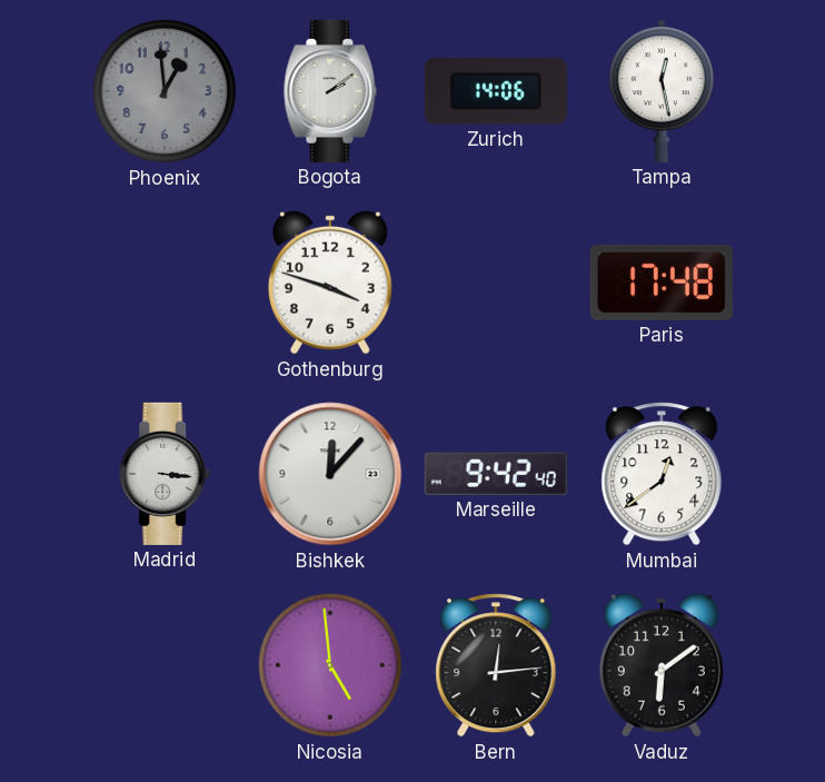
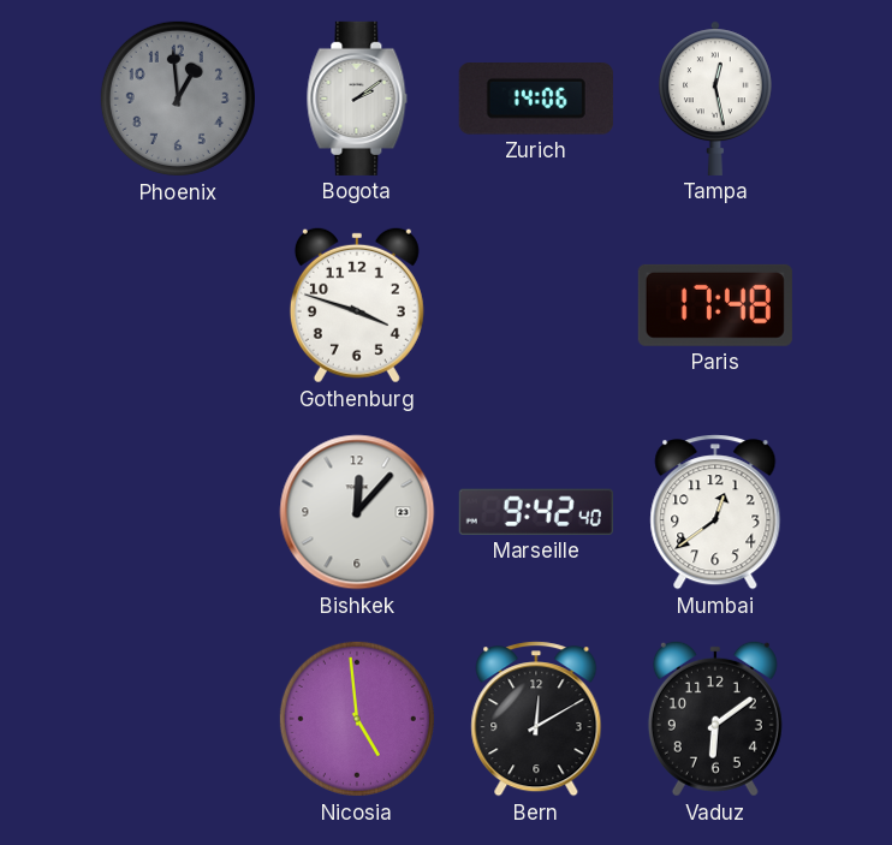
Madrid: 3:16 -> none (165, 474)
Bern: 12:14 -> 12:10 (536, 719)
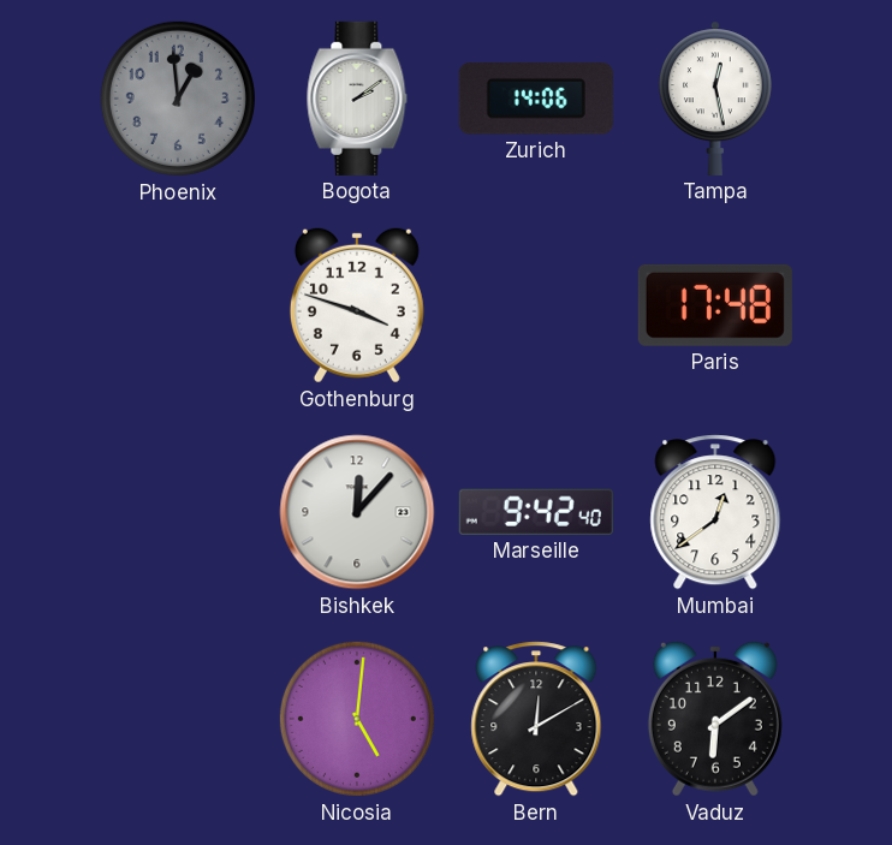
Nicosia: 4:59 -> 5:01 (357, 719)
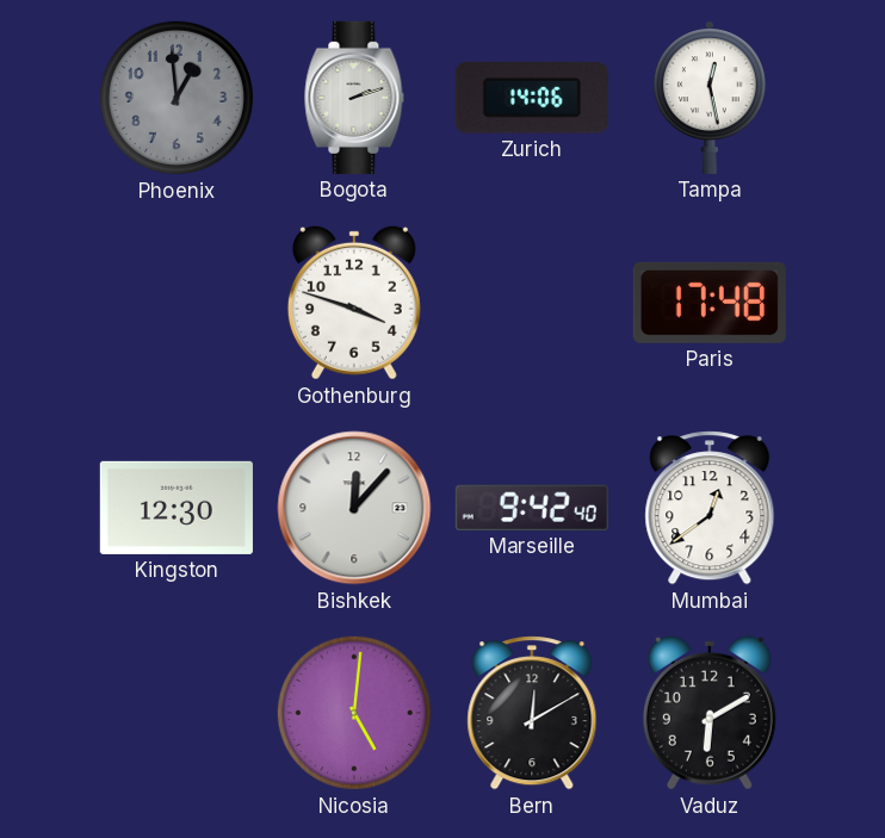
Bogota: 2:09 -> 2:12 (354, 98)
Kingston: none -> 12:30 (177, 508)
Vaduz: 6:09 -> 6:10 (710, 713)
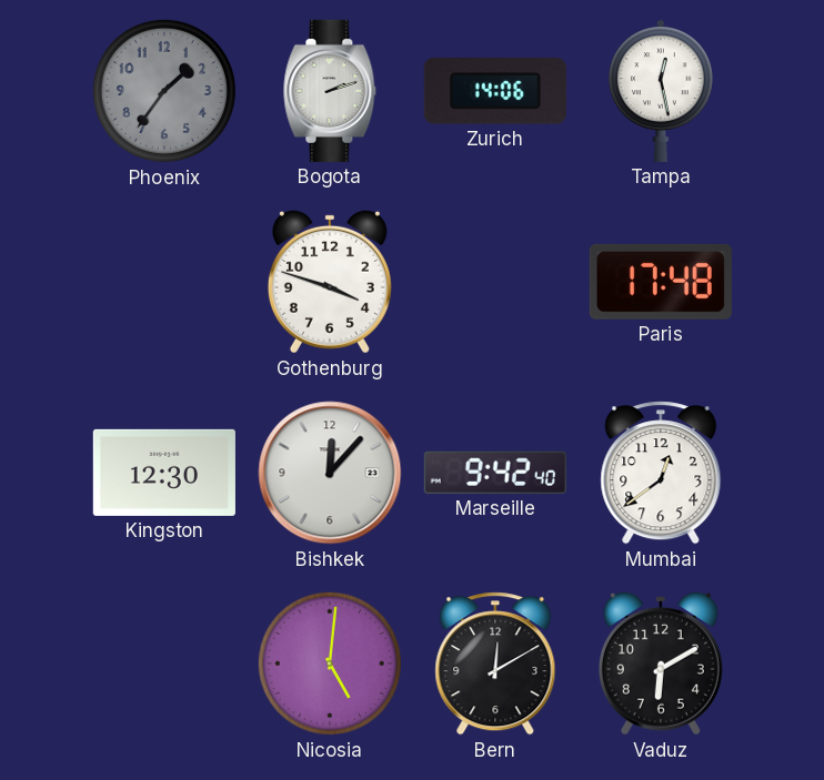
Phoenix: 12:59 -> 1:36 (164, 91)
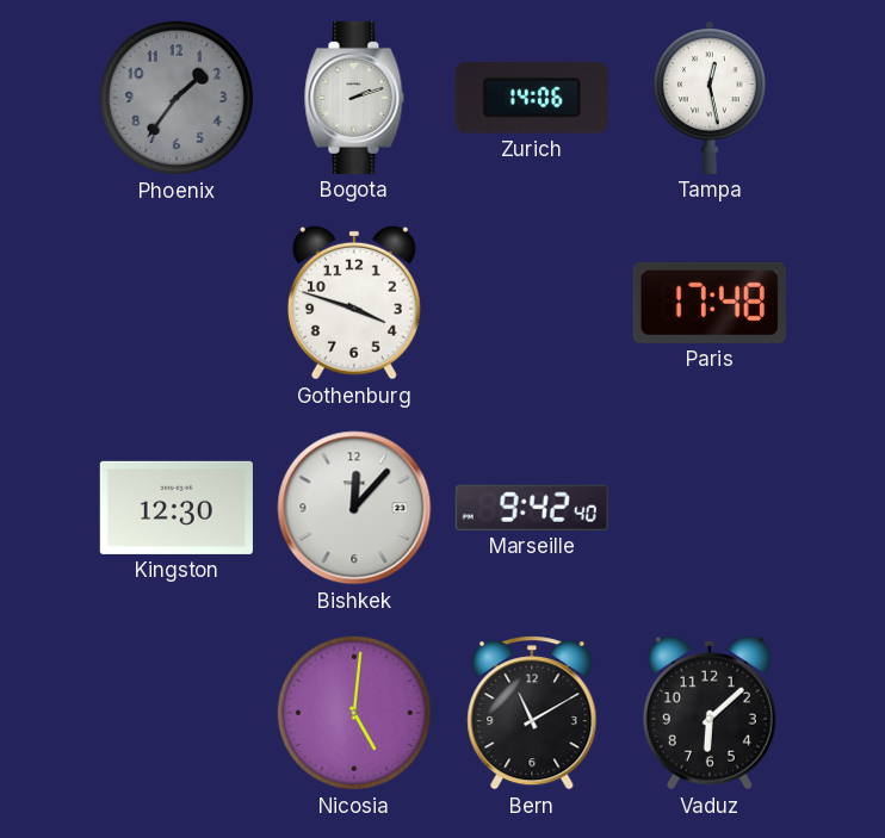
Mumbai: 12:39 -> none (661, 473)
Bern: 12:10 -> 11:10 (532, 713)
Vaduz: 6:10 -> 6:08 (710, 713)
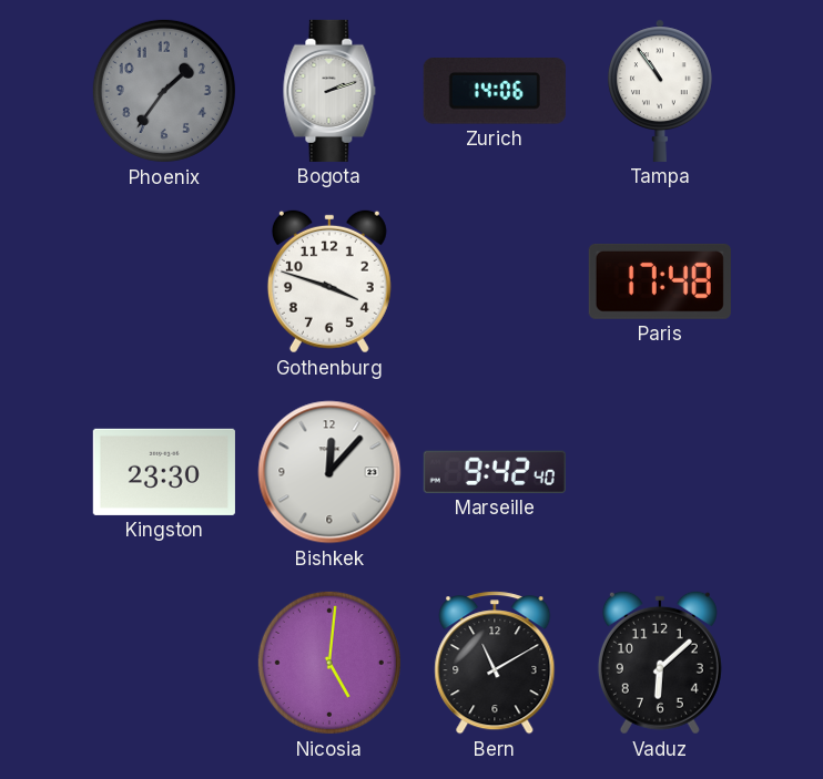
Tampa: 12:28 -> 10:54 (661, 91)
Kingston: 12:30 -> 23:30 (164, 472)
